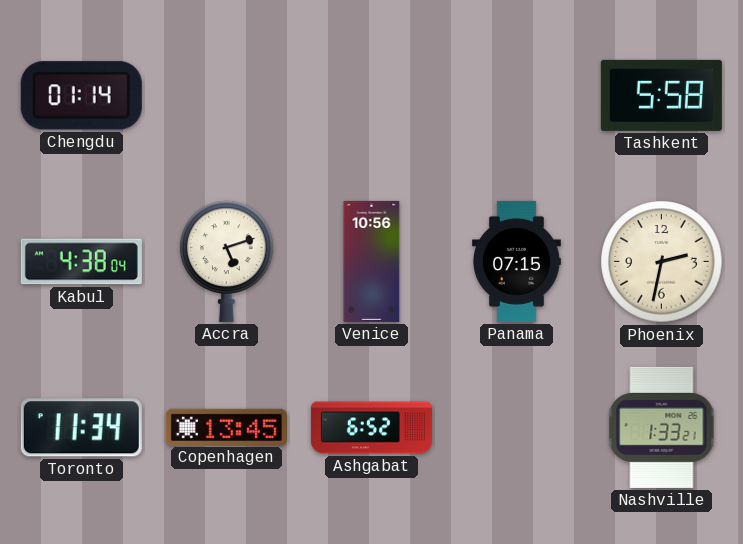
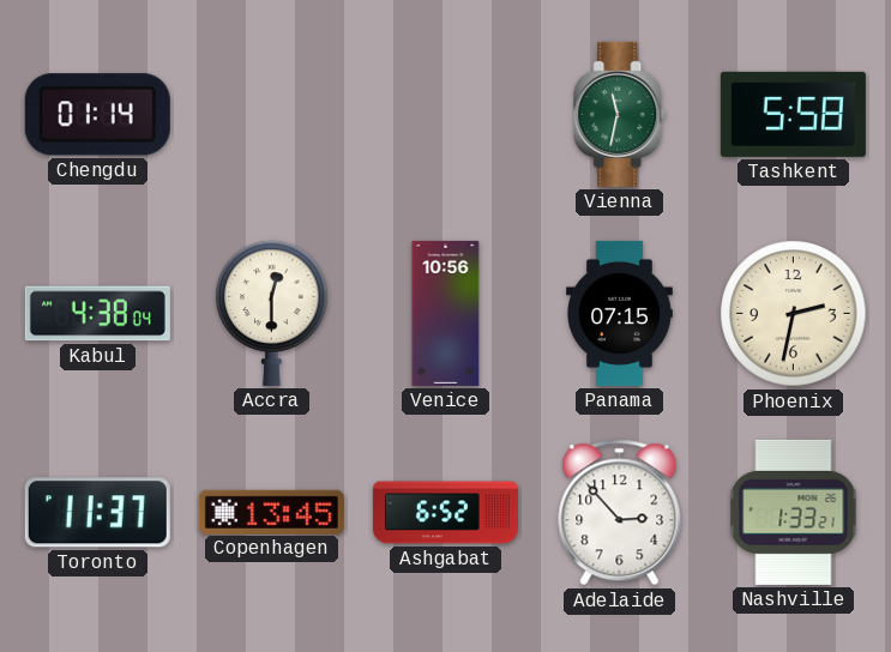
Vienna: none -> 11:32 (620, 114)
Accra: 5:12 -> 12:30 (272, 313)
Toronto: 11:34 -> 11:37 (97, 513)
Adelaide: none -> 2:53 (620, 513)
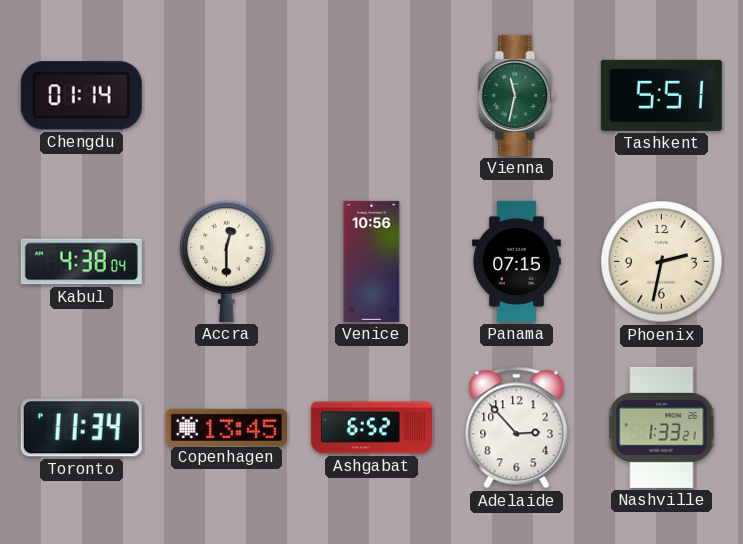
Tashkent: 5:58 -> 5:51 (661, 95)
Toronto: 11:37 -> 11:34 (81, 428)
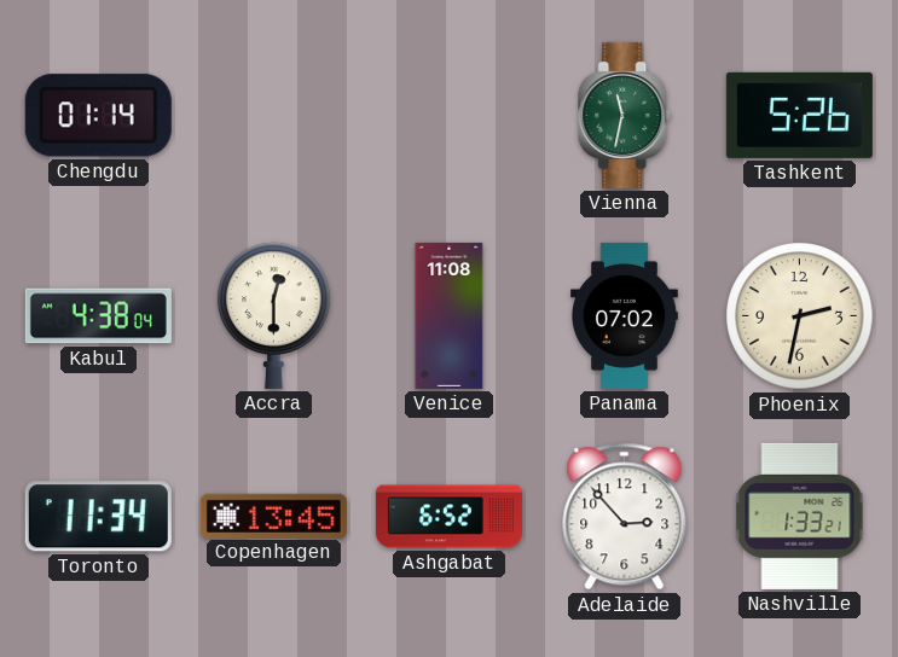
Tashkent: 5:51 -> 5:26 (799, 115)
Venice: 10:56 -> 11:08 (450, 315)
Panama: 07:15 -> 07:02 (625, 315)
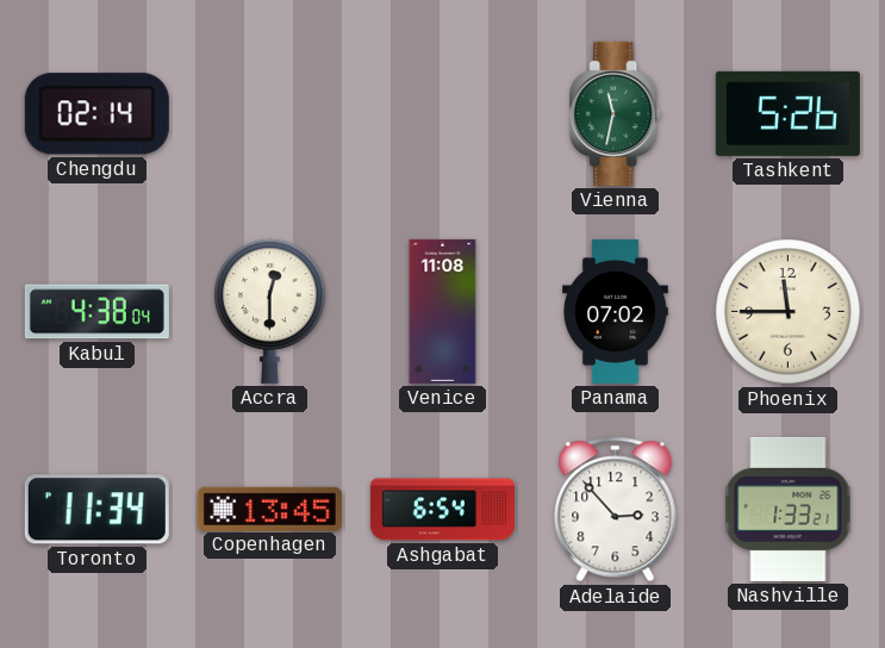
Chengdu: 01:14 -> 02:14 (96, 114)
Phoenix: 2:32 -> 11:45 (789, 312)
Ashgabat: 6:52 -> 6:54 (442, 510)
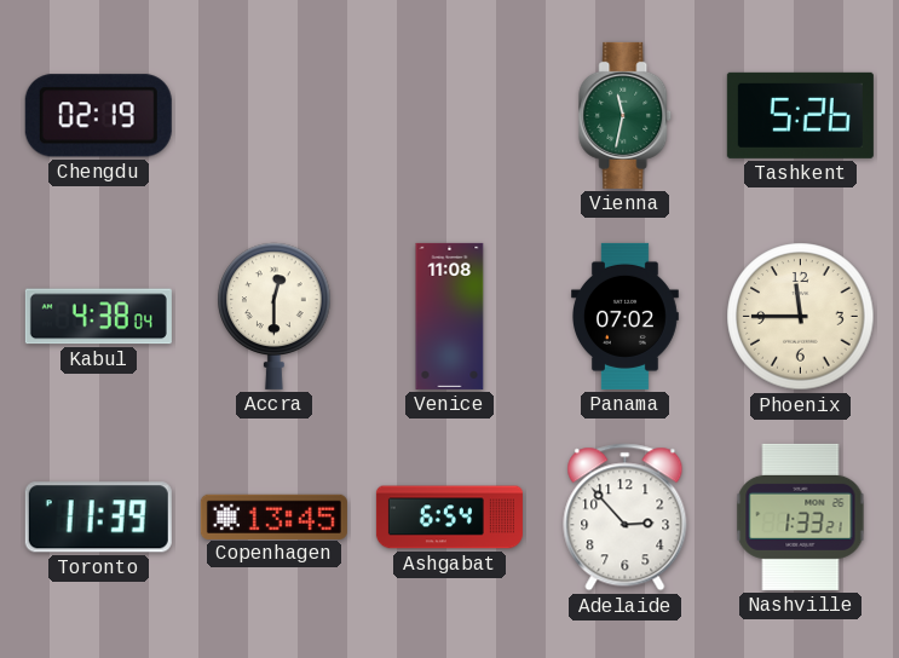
Chengdu: 02:14 -> 02:19 (98, 116)
Toronto: 11:34 -> 11:39 (98, 518)
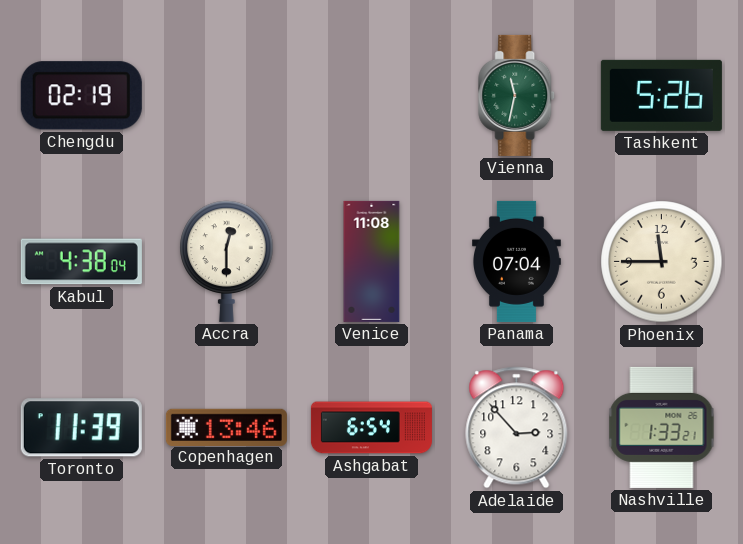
Panama: 07:02 -> 07:04 (517, 261)
Copenhagen: 13:45 -> 13:46 (226, 427)
